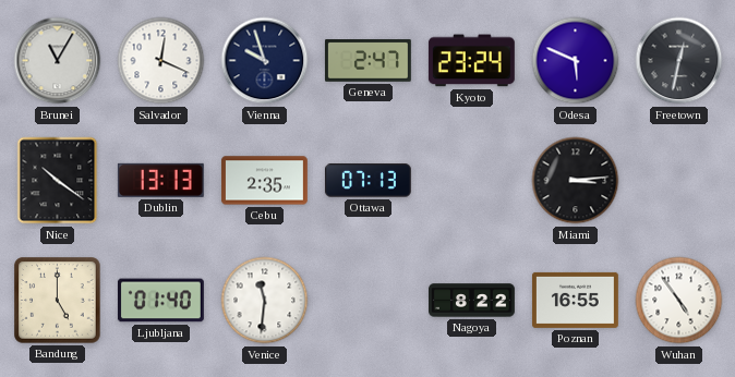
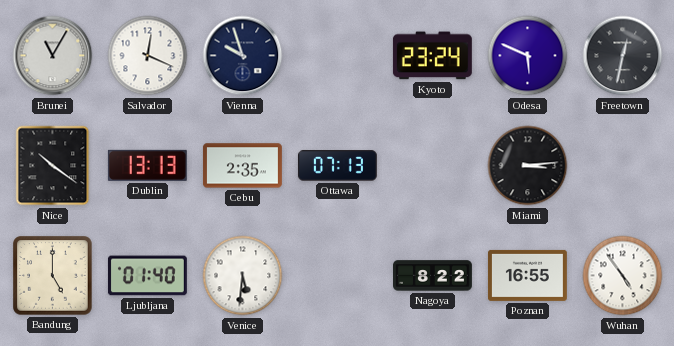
Geneva: 2:47 -> none (367, 61)
Venice: 11:31 -> 5:31 (243, 276)
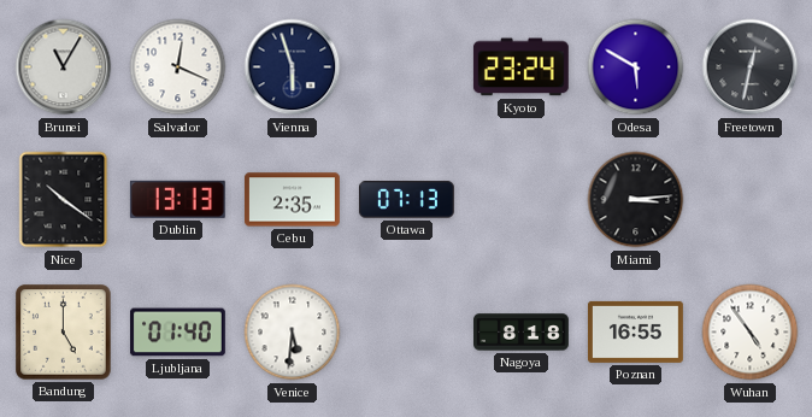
Vienna: 9:57 -> 5:57 (293, 67)
Odesa: 5:49 -> 5:50 (636, 67)
Nagoya: 8:22 -> 8:18 (522, 333)
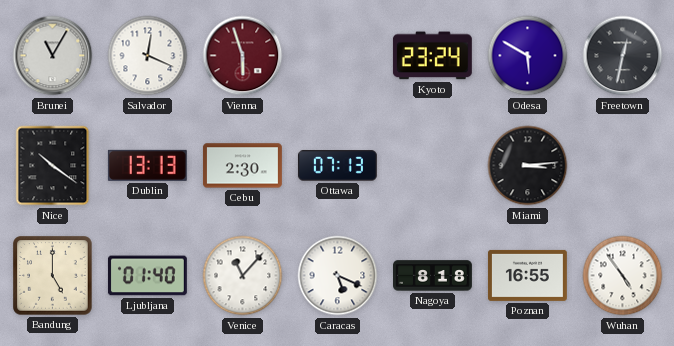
Vienna dial: navy -> burgundy (243, 56)
Cebu: 2:35 -> 2:30 (242, 166)
Venice: 5:31 -> 11:07 (243, 276)
Caracas: none -> 5:19 (338, 276)
